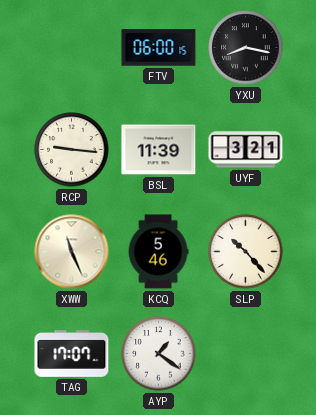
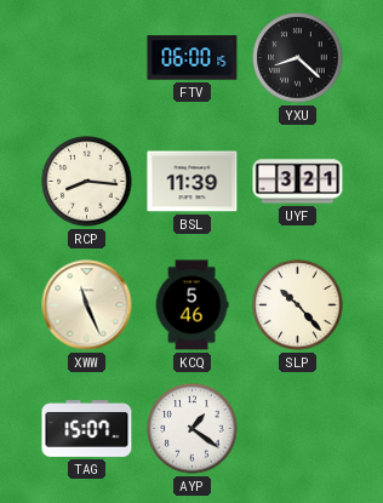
YXU: 8:17 -> 8:22 (298, 58)
RCP: 9:16 -> 8:16 (87, 182)
TAG: 17:07 -> 15:07 (87, 429)
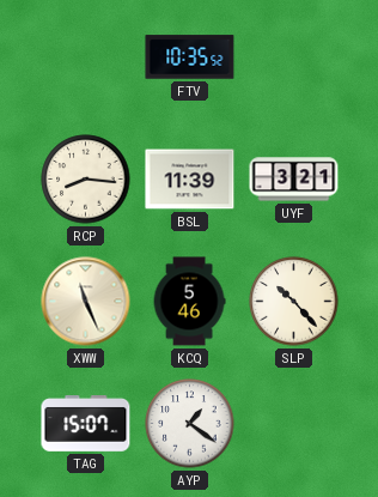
FTV: 06:00 -> 10:35 (190, 57)
YXU: 8:22 -> none (298, 58)
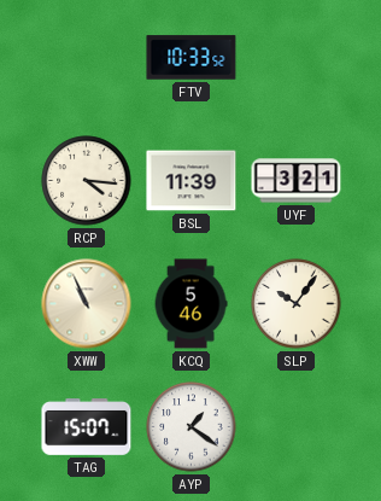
FTV: 10:35 -> 10:33 (192, 58)
RCP: 8:16 -> 4:16 (87, 181)
XWW: 11:26 -> 10:56 (87, 304)
SLP: 10:23 -> 10:06 (297, 304)
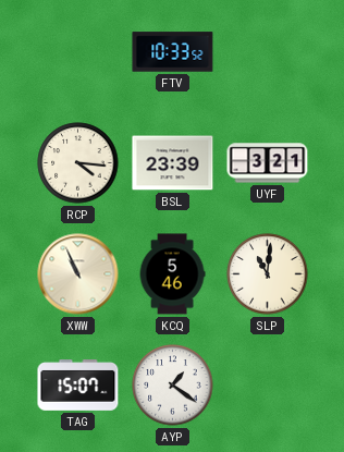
BSL: 11:39 -> 23:39 (173, 163)
SLP: 10:06 -> 11:01 (268, 274)
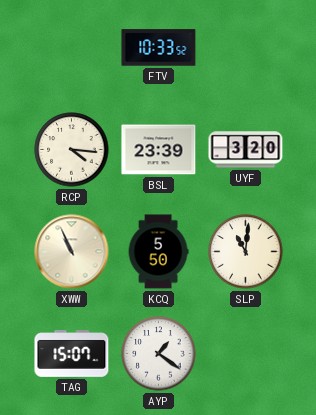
UYF: 3:21 -> 3:20 (246, 150)
KCQ: 5:46 -> 5:50 (158, 252)
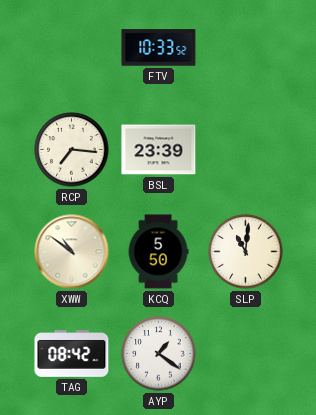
RCP: 4:16 -> 7:16 (72, 150)
UYF: 3:20 -> none (246, 150)
XWW: 10:56 -> 10:51 (72, 252)
TAG: 15:07 -> 08:42 (72, 354)
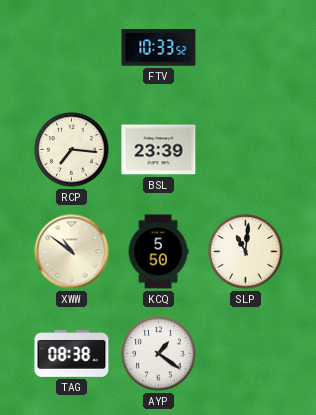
TAG: 08:42 -> 08:38 (72, 354)
